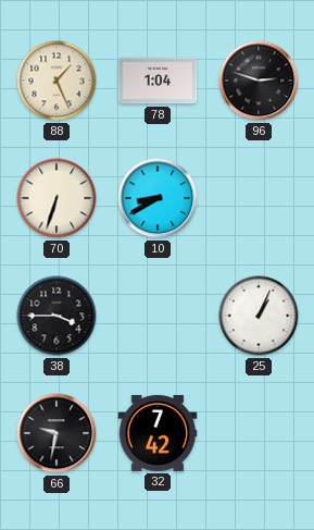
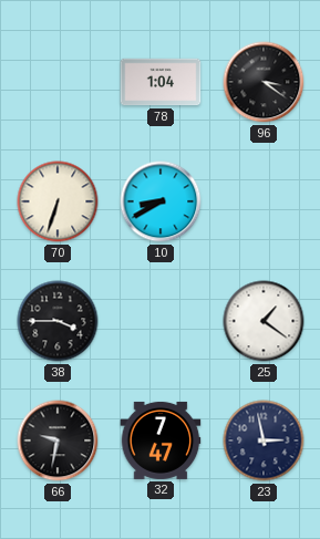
88: 1:26 -> none (56, 81)
96: 2:48 -> 3:21 (264, 82)
25: 1:04 -> 1:21 (264, 321)
32: 7:42 -> 7:47 (161, 440)
23: none -> 2:58 (264, 440)
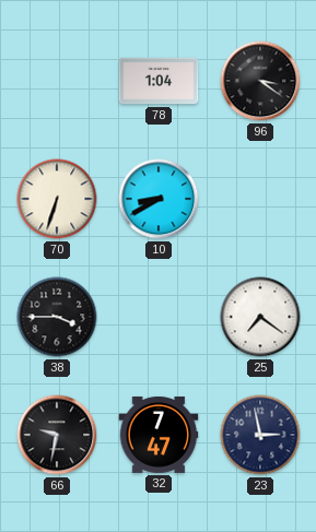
25: 1:21 -> 7:21 (260, 317)
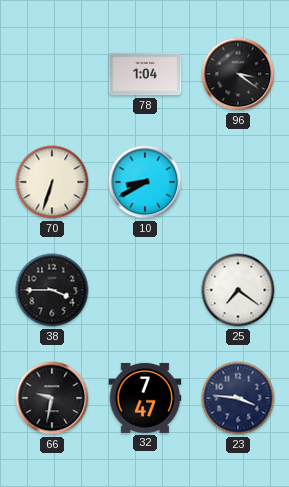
23: 2:58 -> 3:46 (238, 398)
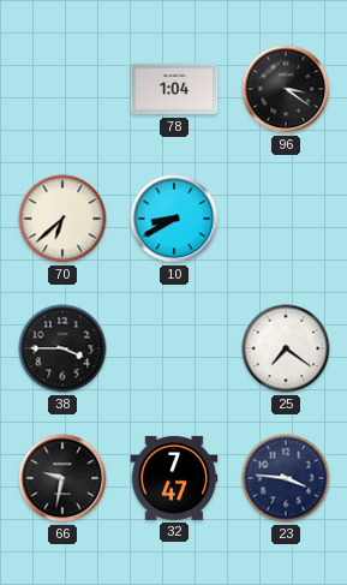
70: 6:33 -> 6:38 (62, 219)
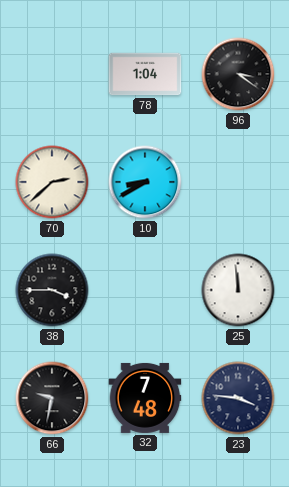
70: 6:38 -> 2:38 (52, 182)
25: 7:21 -> 11:59 (238, 290)
32: 7:47 -> 7:48 (145, 398)
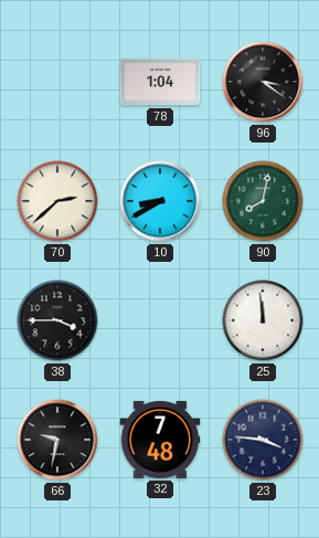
90: none -> 8:02 (263, 201)
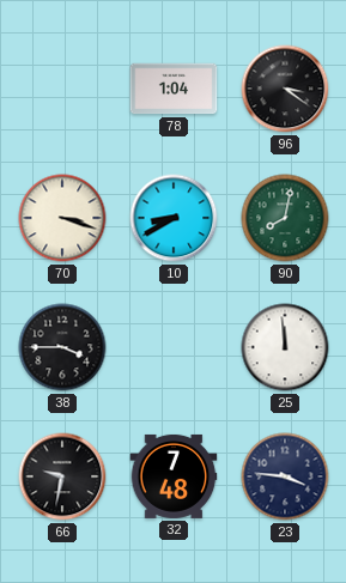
70: 2:38 -> 3:18 (62, 218)
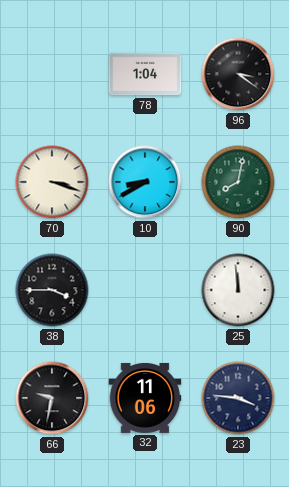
32: 7:48 -> 11:06 (145, 398)
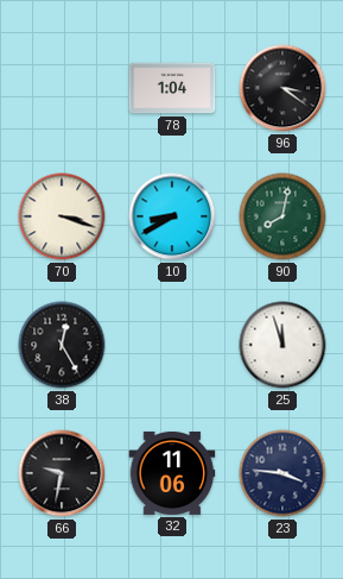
38: 3:45 -> 12:25 (62, 345)
25: 11:59 -> 11:57 (282, 345)
